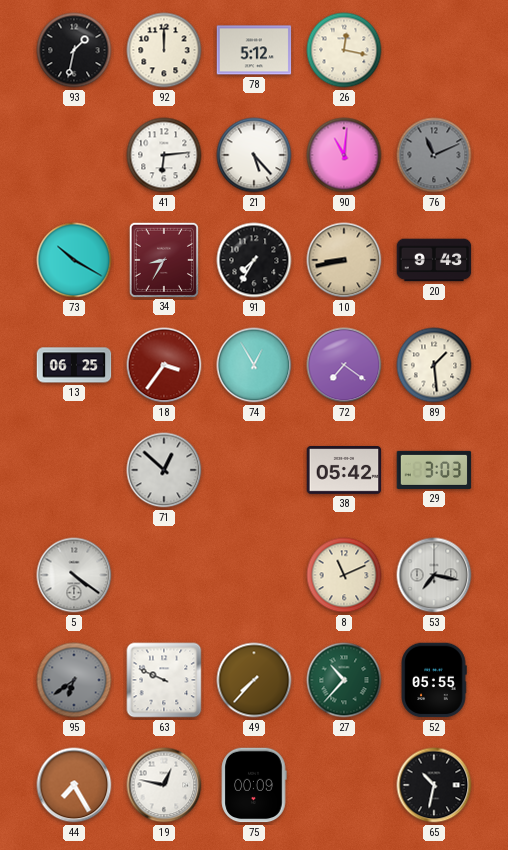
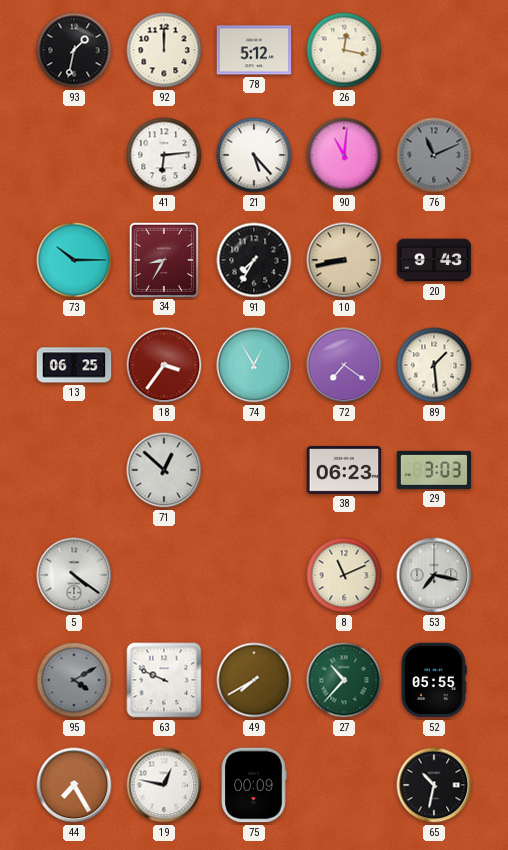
73: 10:20 -> 10:15 (74, 260)
38: 05:42 -> 06:23 (344, 471)
95: 6:39 -> 4:10 (74, 680)
49: 7:37 -> 7:40 (254, 680)
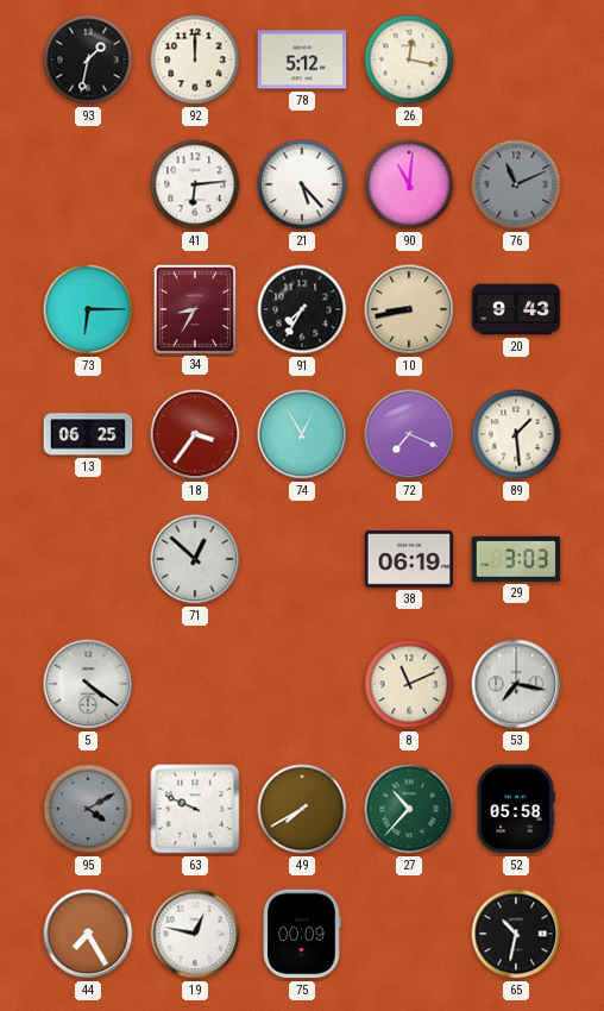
73: 10:15 -> 6:15 (88, 309)
72: 7:21 -> 7:19 (409, 434)
38: 06:23 -> 06:19 (409, 560)
52: 05:55 -> 05:58 (516, 809)
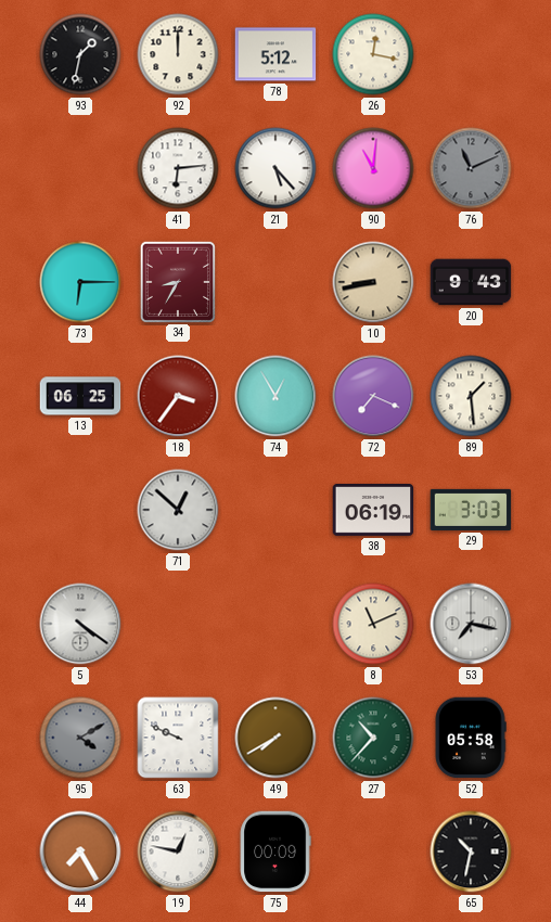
91: 7:35 -> none (302, 309)
